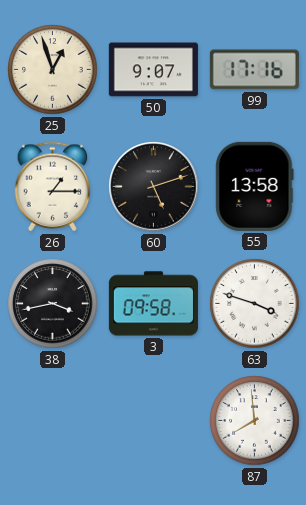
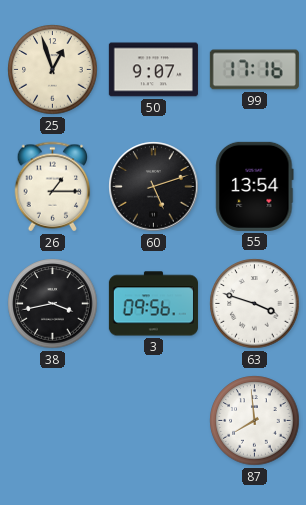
55: 13:58 -> 13:54 (255, 186)
3: 09:58 -> 09:56 (153, 304)
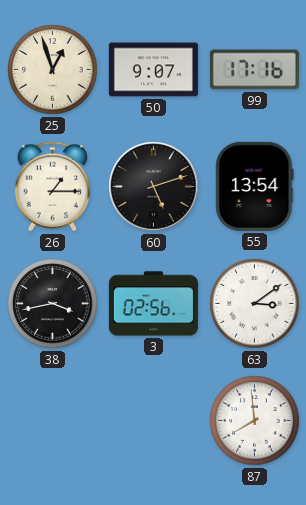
3: 09:56 -> 02:56 (153, 304)
63: 3:48 -> 3:09 (255, 304)
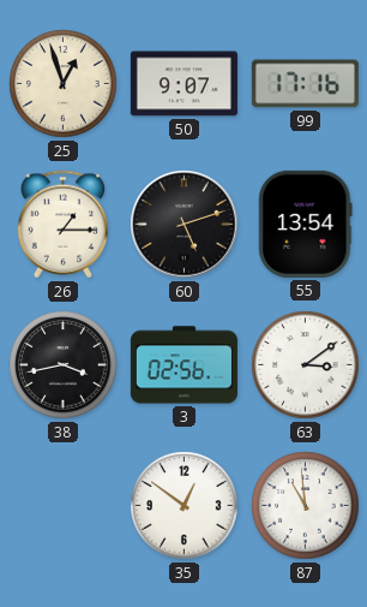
35: none -> 12:51 (185, 506)
87: 7:59 -> 10:59 (306, 506)
